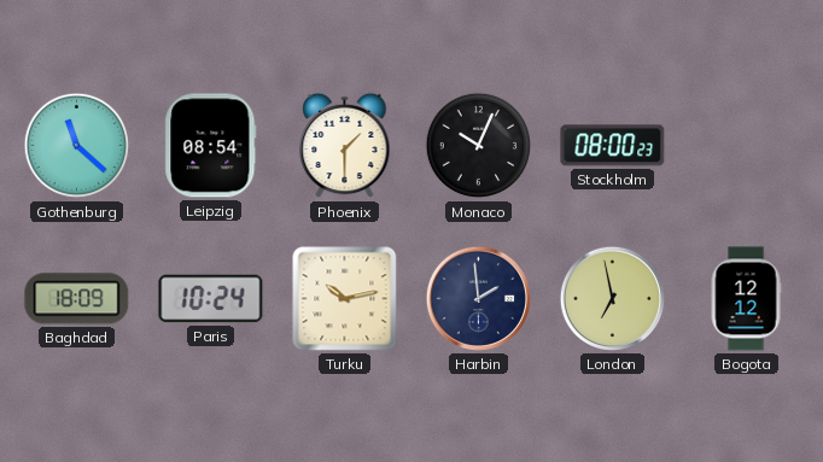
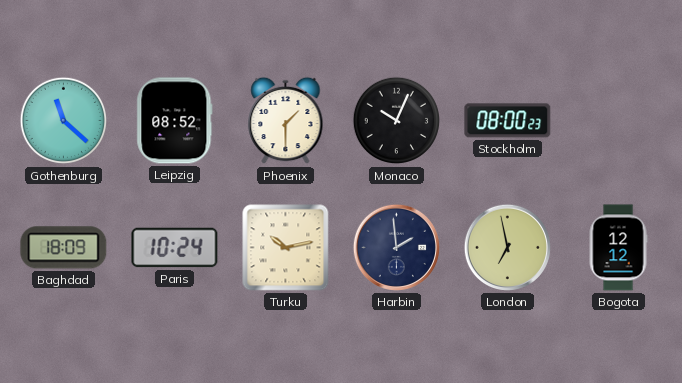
Leipzig: 08:54 -> 08:52 (175, 121)
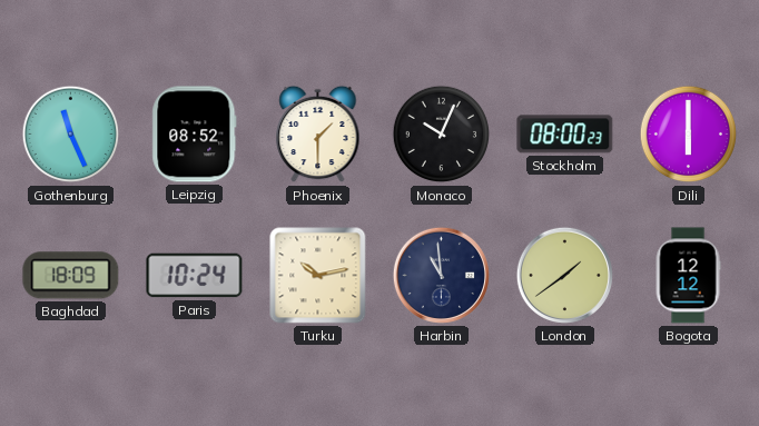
Gothenburg: 11:22 -> 11:26 (71, 135)
Dili: none -> 6:00 (689, 135)
Harbin: 1:59 -> 10:59 (441, 275)
London: 6:58 -> 1:39 (564, 275)
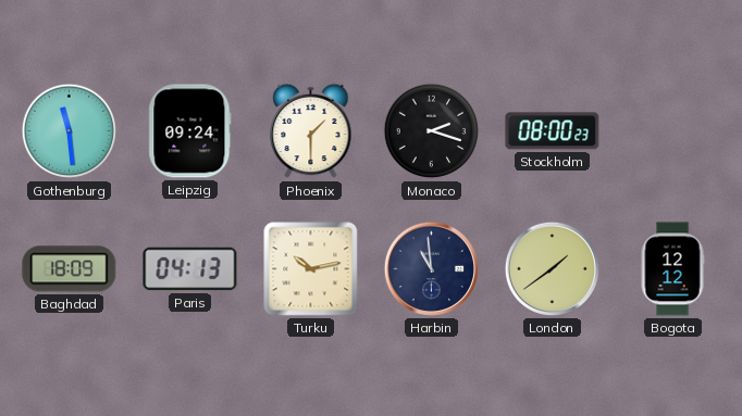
Gothenburg: 11:26 -> 11:29 (70, 131)
Leipzig: 08:52 -> 09:24 (190, 131)
Monaco: 10:04 -> 2:18 (432, 131)
Dili: 6:00 -> none (689, 135)
Paris: 10:24 -> 04:13 (190, 269)
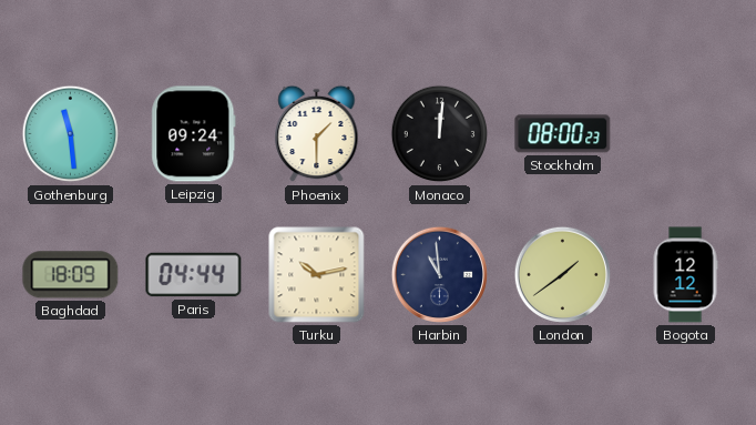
Monaco: 2:18 -> 12:01 (440, 134)
Paris: 04:13 -> 04:44 (194, 275)
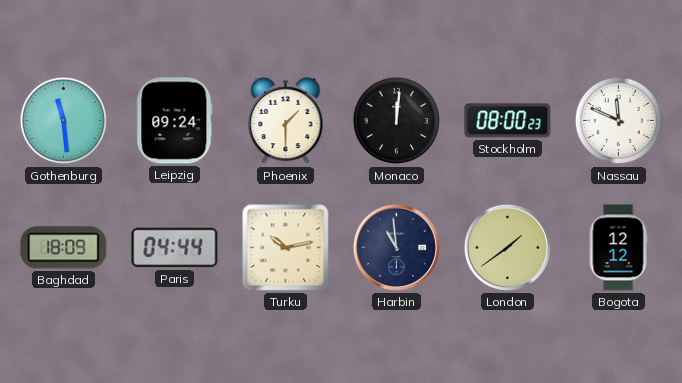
Nassau: none -> 11:49 (619, 121)
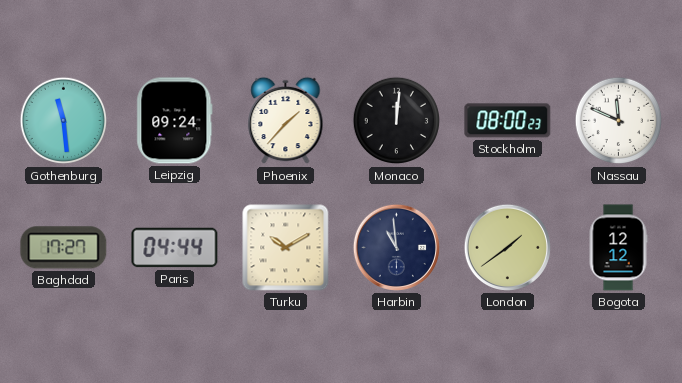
Phoenix: 1:30 -> 1:37 (286, 121)
Baghdad: 18:09 -> 17:27 (64, 248)
Turku: 10:13 -> 10:10 (286, 248)
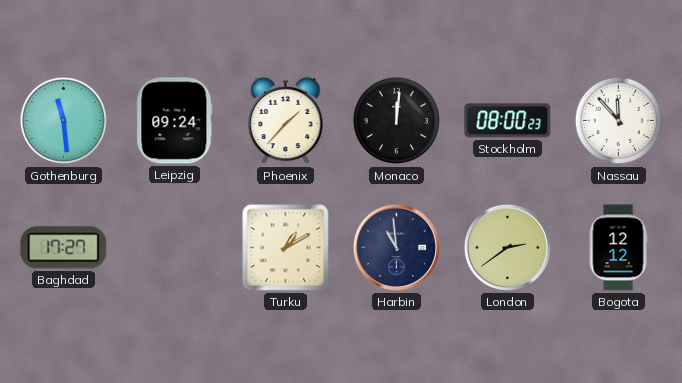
Nassau: 11:49 -> 11:53 (619, 121)
Paris: 04:44 -> none (175, 248)
Turku: 10:10 -> 1:10 (286, 248)
London: 1:39 -> 2:39 (507, 247)
